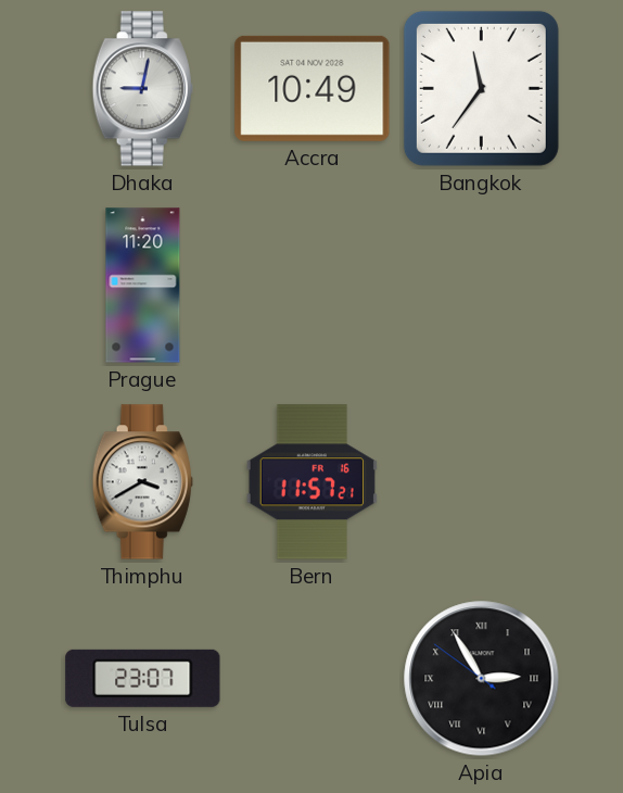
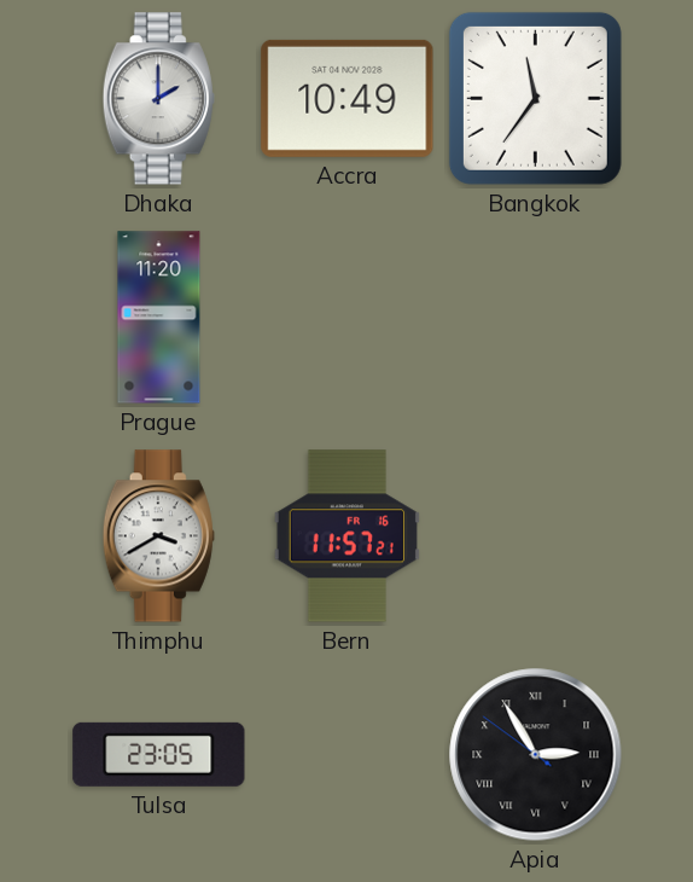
Dhaka: 9:02 -> 2:00 (158, 99)
Tulsa: 23:07 -> 23:05 (159, 754)
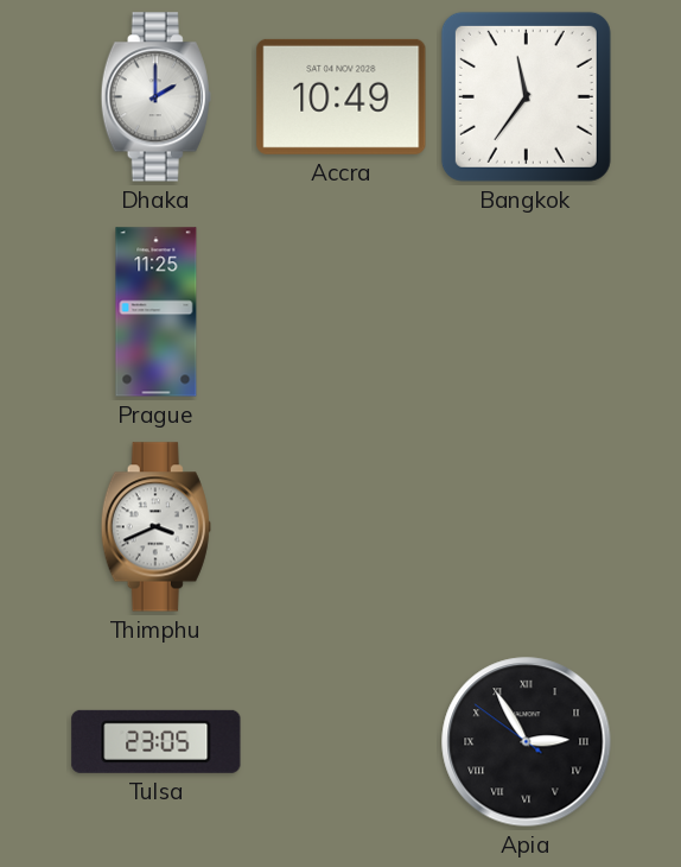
Prague: 11:20 -> 11:25 (157, 312)
Thimphu: 3:40 -> 3:41 (155, 527)
Bern: 11:57 -> none (346, 536)
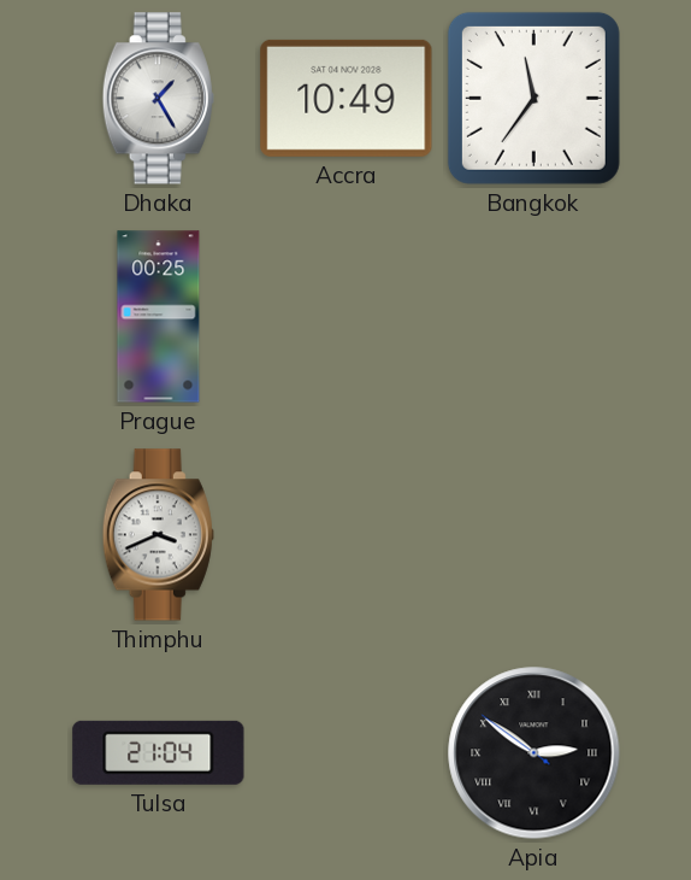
Dhaka: 2:00 -> 1:25 (158, 99)
Prague: 11:25 -> 00:25 (159, 317)
Tulsa: 23:05 -> 21:04 (159, 752)
Apia: 2:54 -> 2:50 (535, 753)
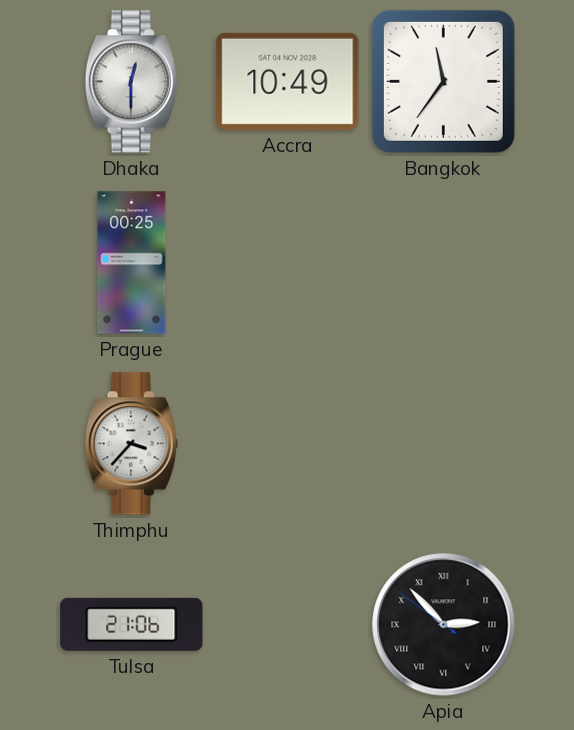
Dhaka: 1:25 -> 12:30 (131, 82)
Thimphu: 3:41 -> 3:37 (131, 444)
Tulsa: 21:04 -> 21:06 (132, 624)
Apia: 2:50 -> 2:52 (444, 625)
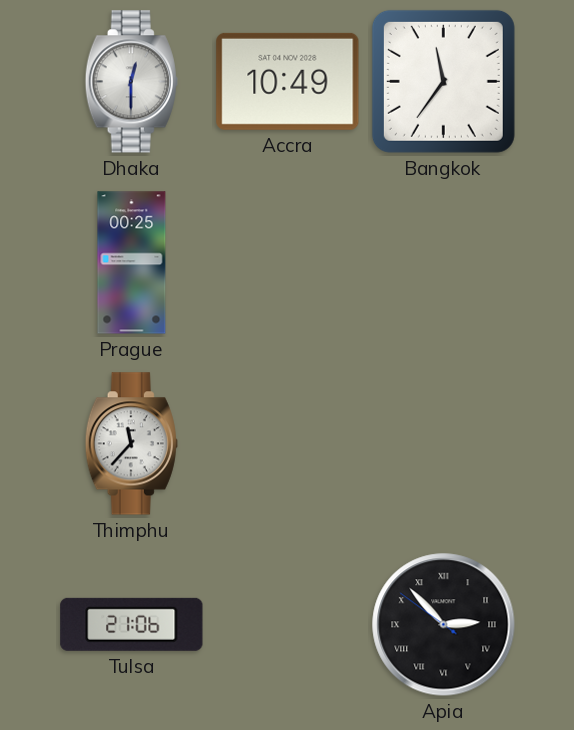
Thimphu: 3:37 -> 11:37 (131, 444)
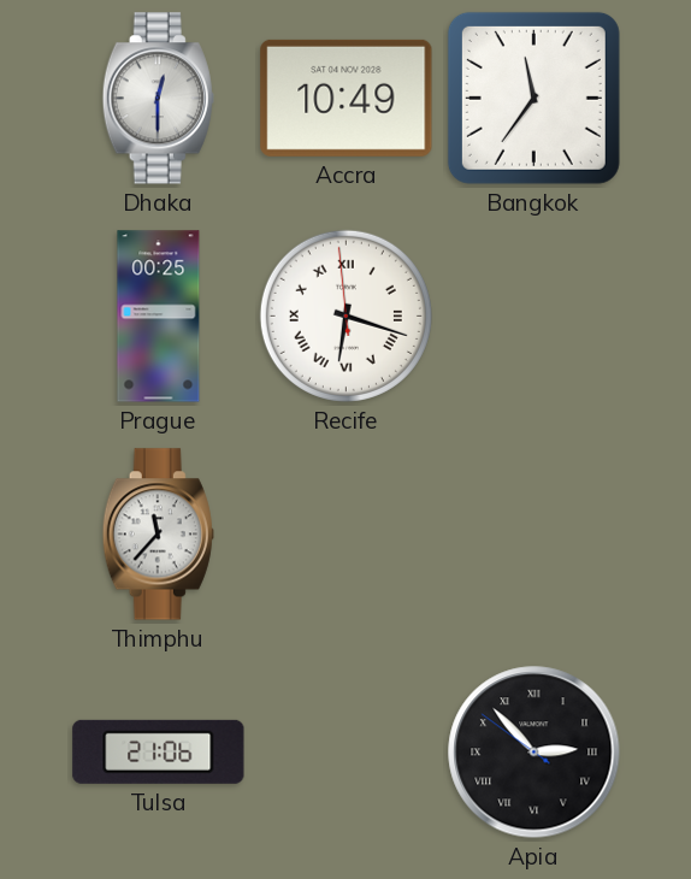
Recife: none -> 6:17 (345, 315)
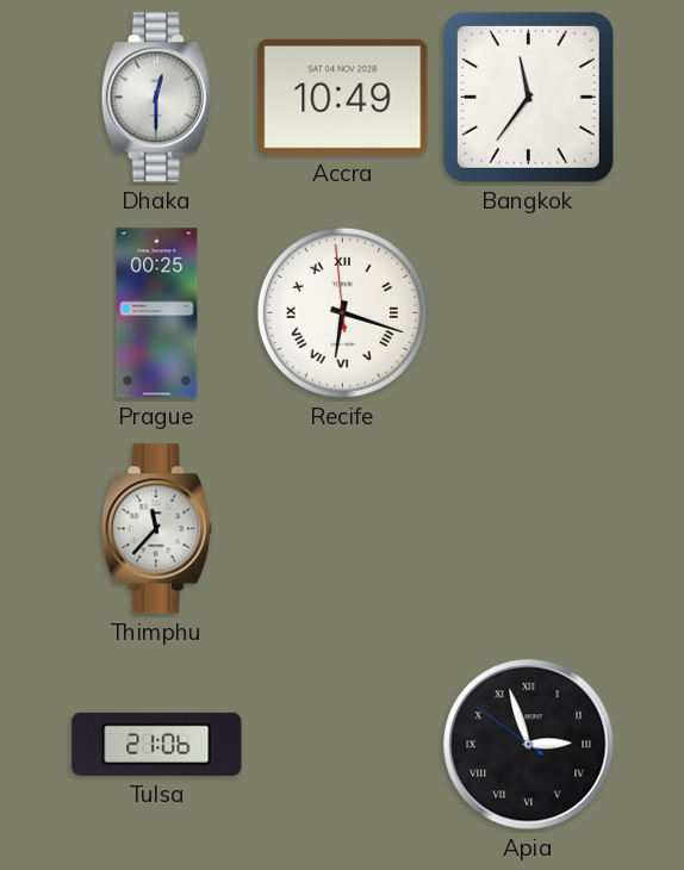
Apia: 2:52 -> 2:56 (529, 745)
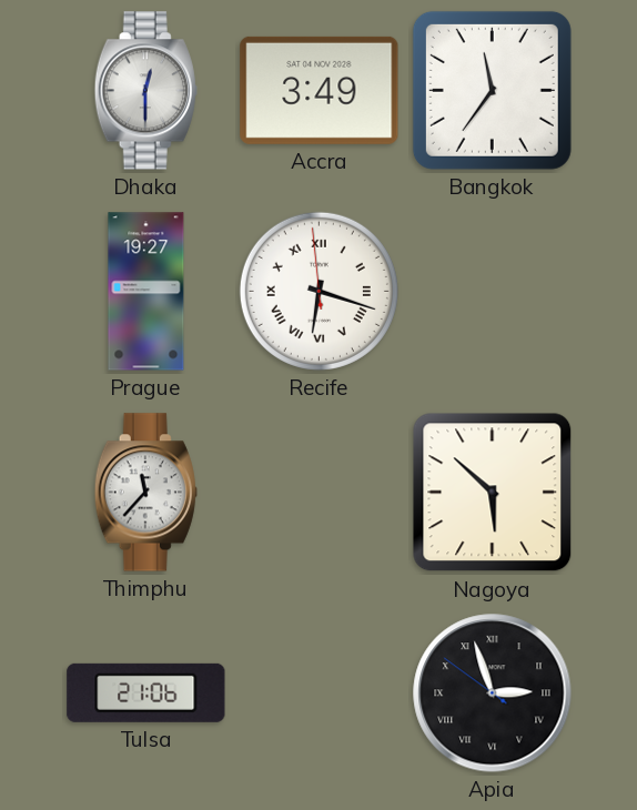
Accra: 10:49 -> 3:49 (320, 90)
Prague: 00:25 -> 19:27 (146, 292)
Nagoya: none -> 5:52 (493, 493)
